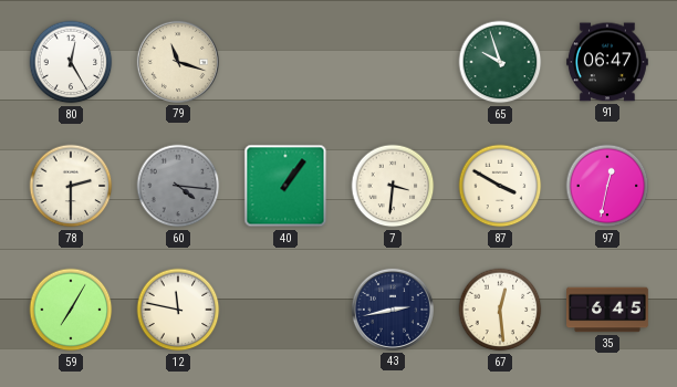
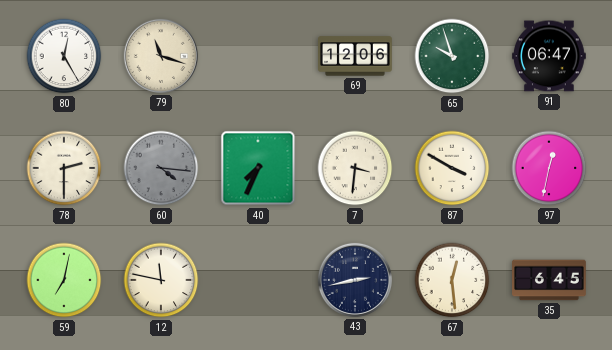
69: none -> 12:06 (356, 56)
40: 1:06 -> 7:34 (258, 168)
59: 7:05 -> 7:02 (64, 280)
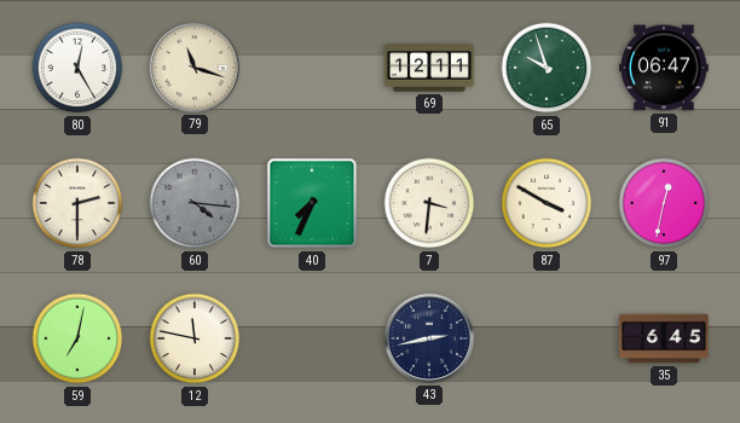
69: 12:06 -> 12:11 (430, 68)
67: 12:29 -> none (452, 280)
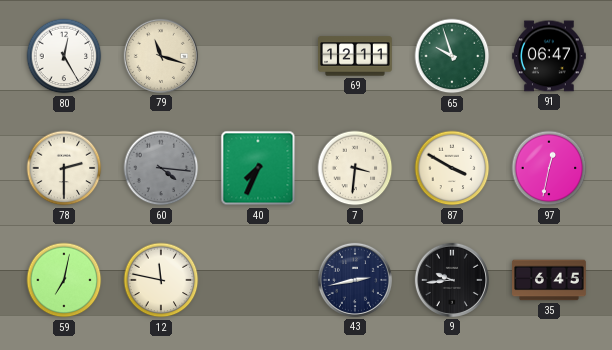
9: none -> 9:44 (452, 280)
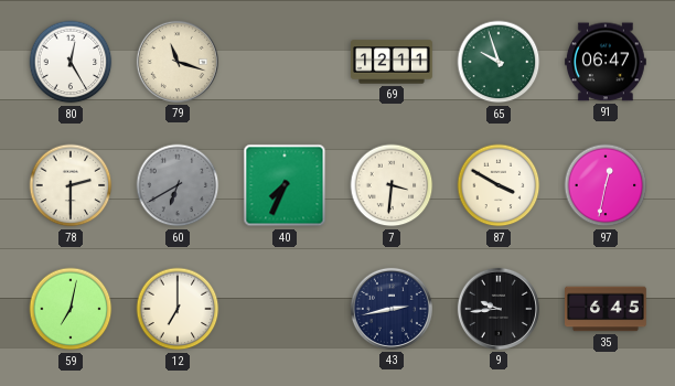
60: 4:16 -> 6:40 (178, 185)
12: 11:47 -> 7:00 (178, 309)
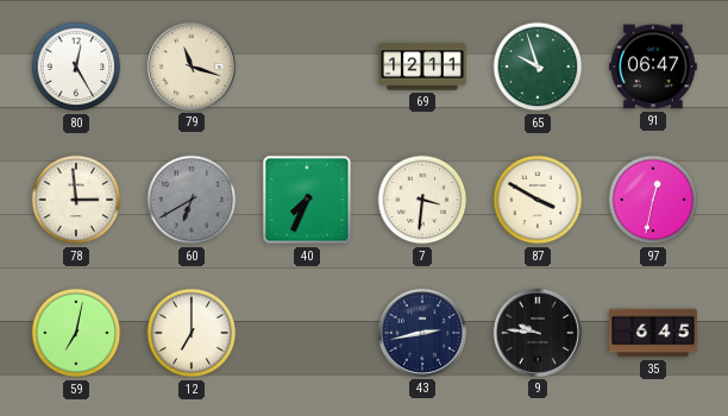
78: 2:30 -> 2:59 (76, 200)
9: 9:44 -> 9:46 (538, 333)
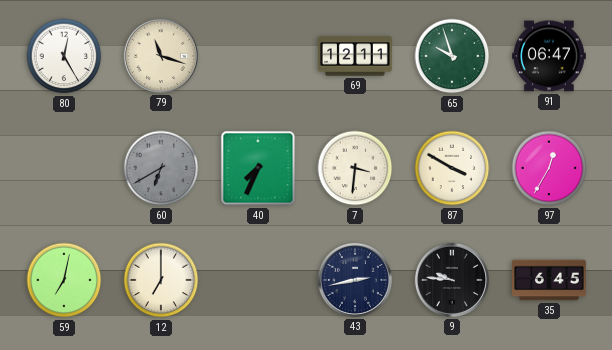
78: 2:59 -> none (76, 200)
97: 12:32 -> 12:35 (549, 168)
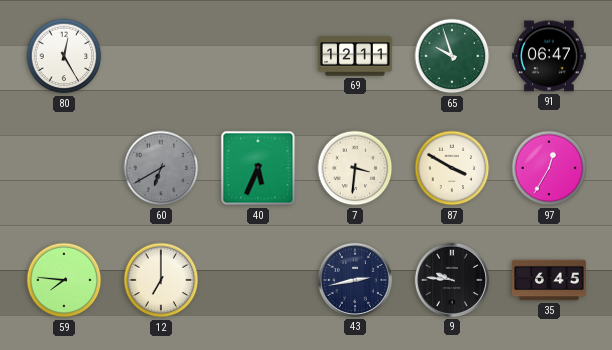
79: 11:18 -> none (161, 56)
40: 7:34 -> 5:34 (258, 168)
59: 7:02 -> 7:46 (64, 280)
